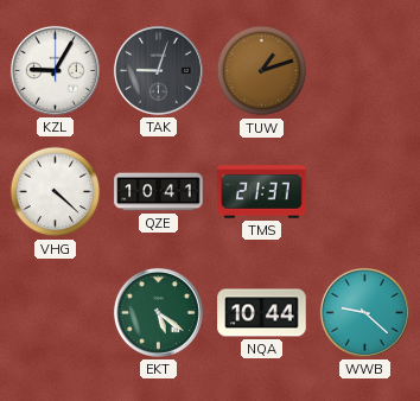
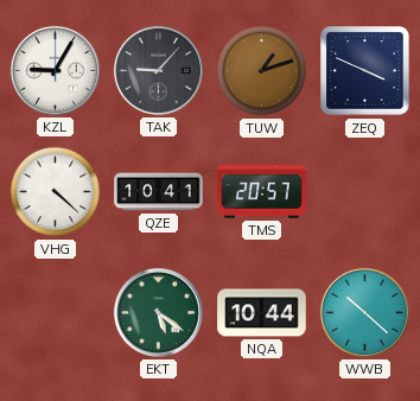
TAK: 9:03 -> 9:07 (158, 70)
ZEQ: none -> 3:49 (365, 71)
TMS: 21:37 -> 20:57 (262, 192)
WWB: 9:22 -> 10:22 (364, 312)
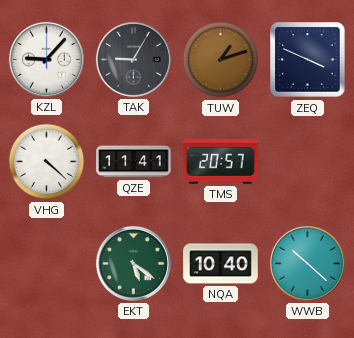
KZL: 9:05 -> 9:07 (46, 59)
TAK: 9:07 -> 9:05 (133, 59)
QZE: 10:41 -> 11:41 (134, 162)
NQA: 10:44 -> 10:40 (221, 264)
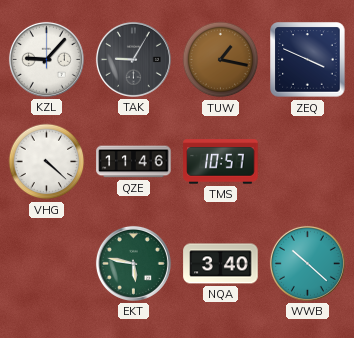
TUW: 1:12 -> 1:17 (221, 60)
QZE: 11:41 -> 11:46 (134, 162)
TMS: 20:57 -> 10:57 (221, 162)
EKT: 5:21 -> 5:47 (133, 263)
NQA: 10:40 -> 3:40 (221, 264)
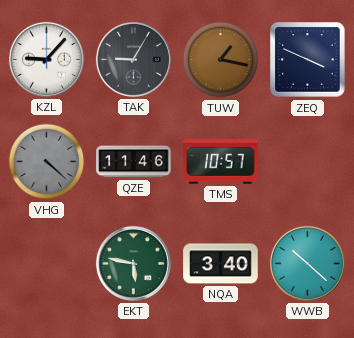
VHG dial: white -> grey (47, 162)
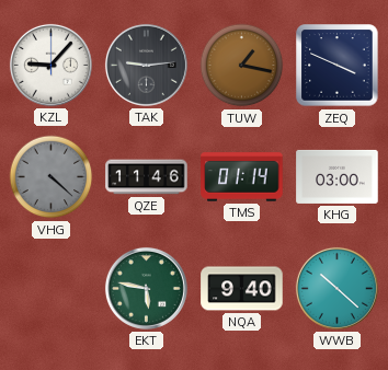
TAK: 9:05 -> 9:14 (146, 65)
TMS: 10:57 -> 01:14 (242, 177)
KHG: none -> 03:00 (338, 176)
NQA: 3:40 -> 9:40 (242, 289)
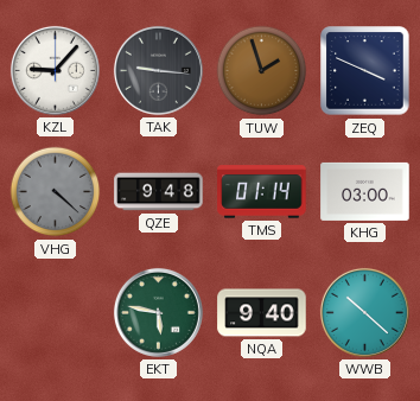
TAK: 9:14 -> 9:16 (158, 70)
TUW: 1:17 -> 1:57 (262, 71)
QZE: 11:46 -> 9:48 (159, 192)
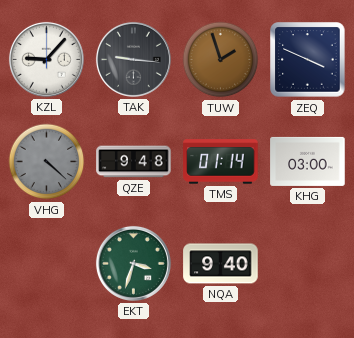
EKT: 5:47 -> 3:33 (133, 263)
WWB: 10:22 -> none (364, 312)
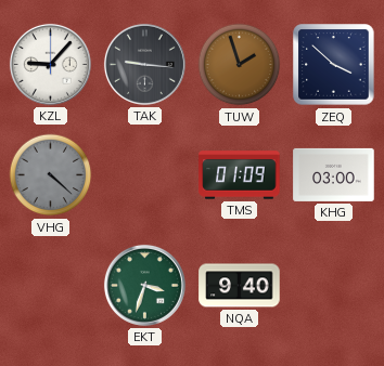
ZEQ: 3:49 -> 3:52 (334, 65)
QZE: 9:48 -> none (134, 162)
TMS: 01:14 -> 01:09 (240, 175)
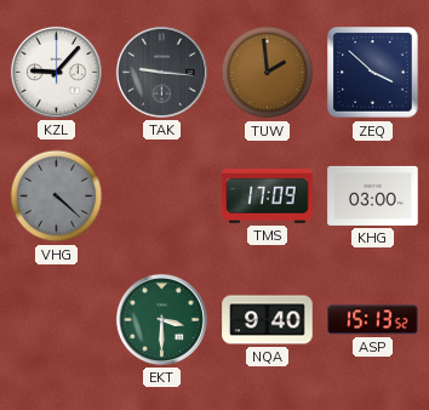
TUW: 1:57 -> 1:59 (268, 73)
TMS: 01:09 -> 17:09 (268, 197)
EKT: 3:33 -> 3:30 (161, 319)
ASP: none -> 15:13 (373, 320)
